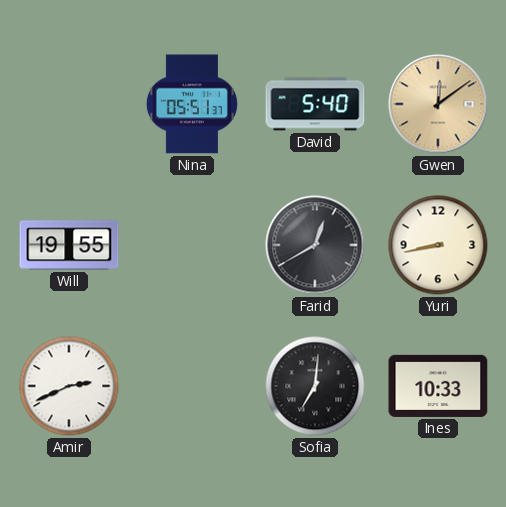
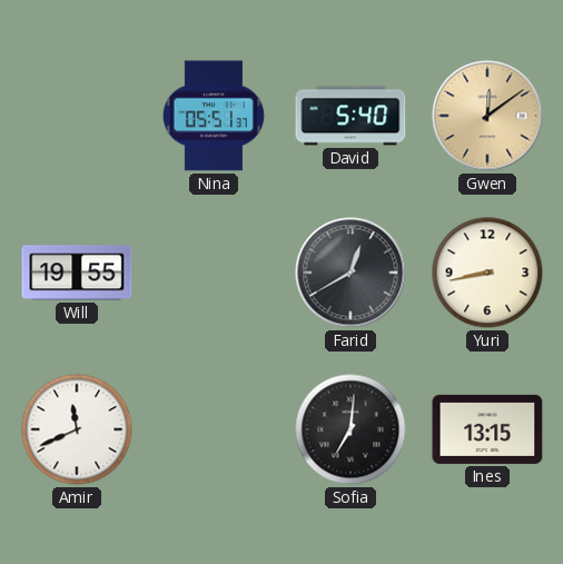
Amir: 2:41 -> 11:41 (77, 429)
Ines: 10:33 -> 13:15 (487, 429)
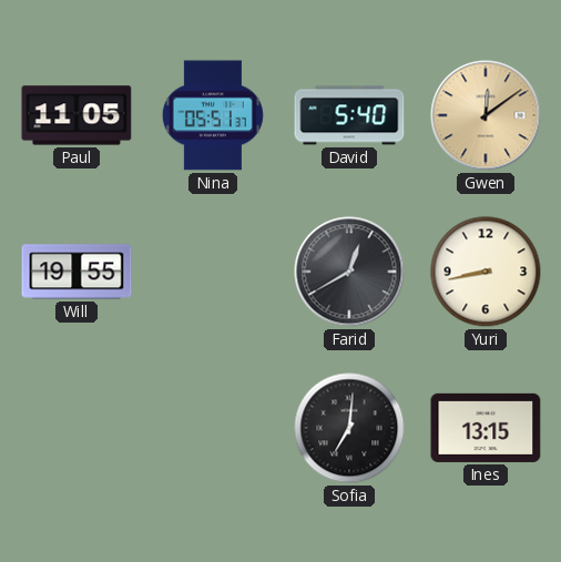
Paul: none -> 11:05 (76, 115)
Amir: 11:41 -> none (77, 429)
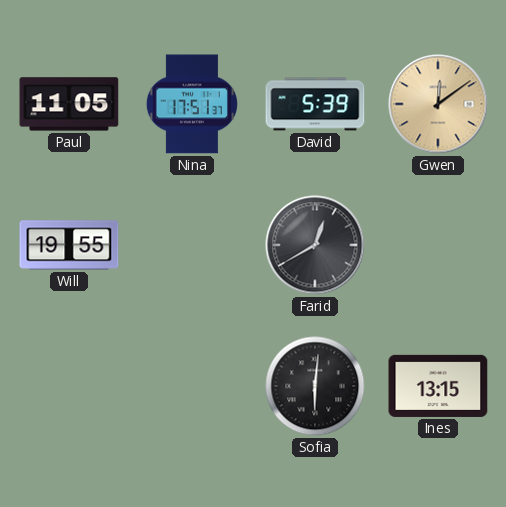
Nina: 05:51 -> 17:51 (192, 104)
David: 5:40 -> 5:39 (315, 104)
Yuri: 8:43 -> none (486, 272)
Sofia: 7:01 -> 6:01 (315, 386)
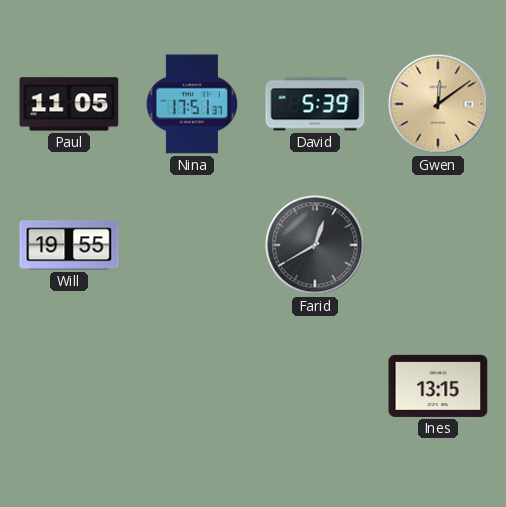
Sofia: 6:01 -> none (315, 386)
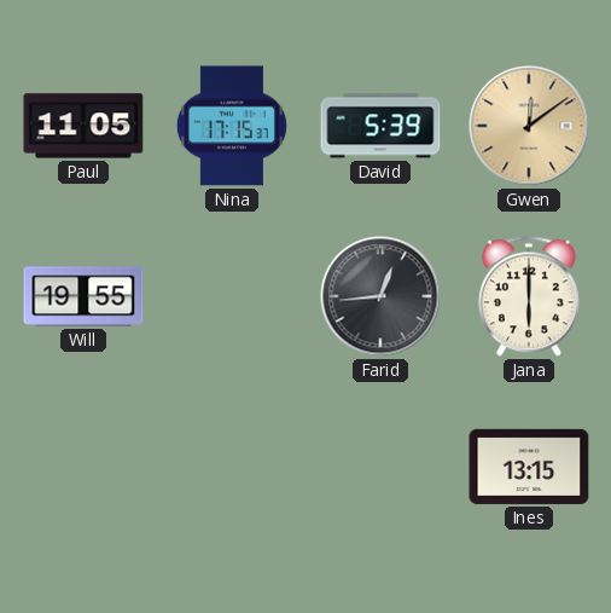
Nina: 17:51 -> 17:15 (232, 126)
Farid: 12:40 -> 12:44 (380, 296)
Jana: none -> 6:00 (529, 296)
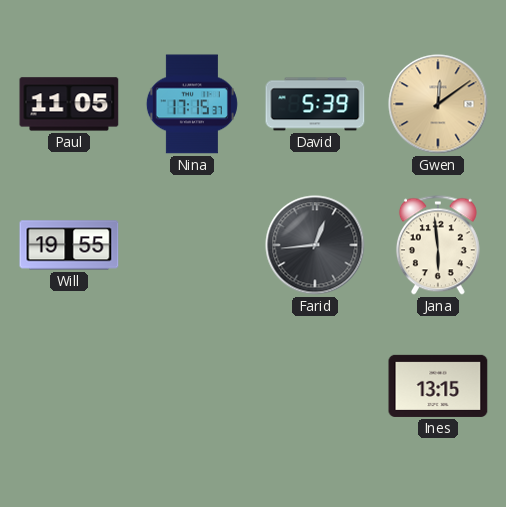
Jana: 6:00 -> 5:59 (438, 245)
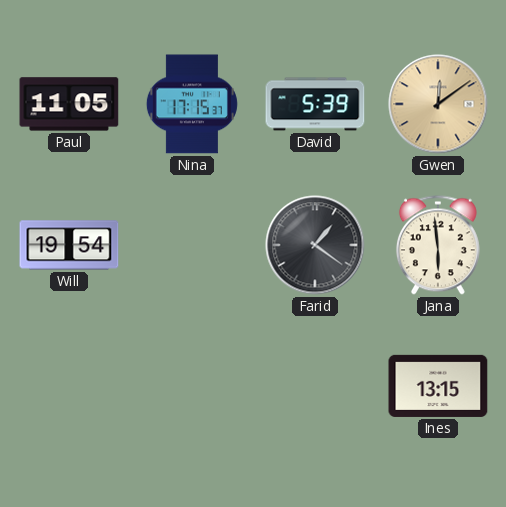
Will: 19:55 -> 19:54 (69, 245)
Farid: 12:44 -> 1:21 (315, 245)
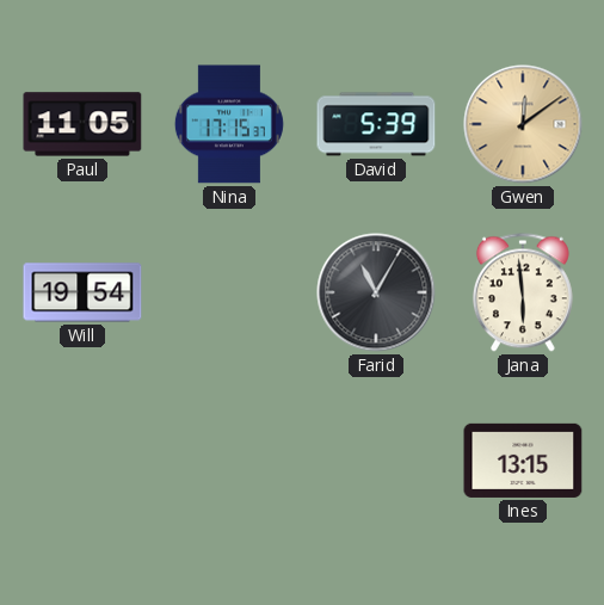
Farid: 1:21 -> 11:05 (376, 292)
